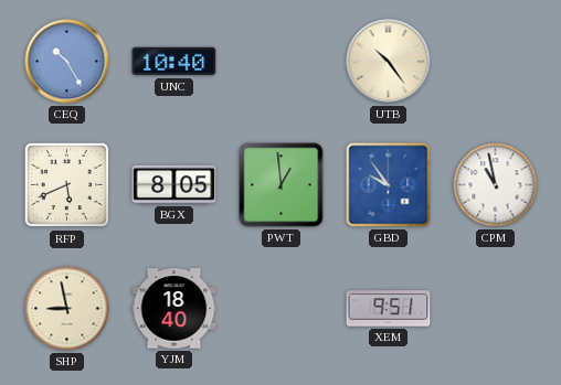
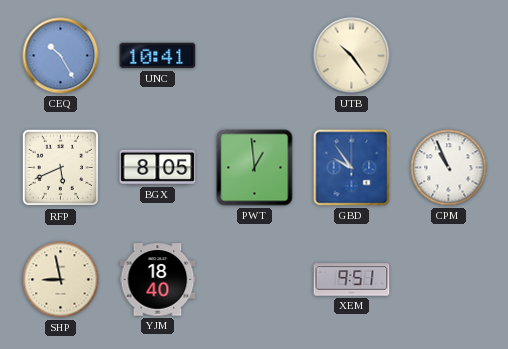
UNC: 10:40 -> 10:41 (158, 56)
CPM: 10:58 -> 10:56 (449, 168)
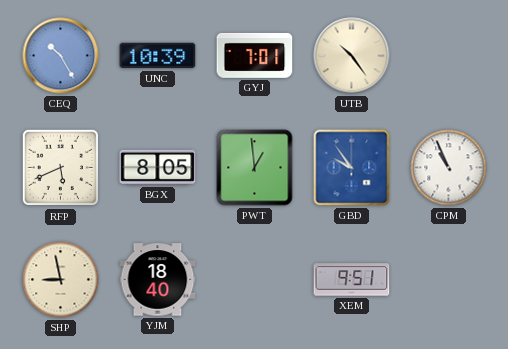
UNC: 10:41 -> 10:39 (158, 56)
GYJ: none -> 7:01 (255, 55)
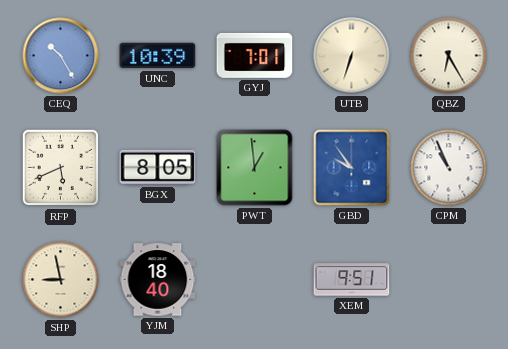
UTB: 10:24 -> 6:33 (352, 56)
QBZ: none -> 6:25 (449, 56)
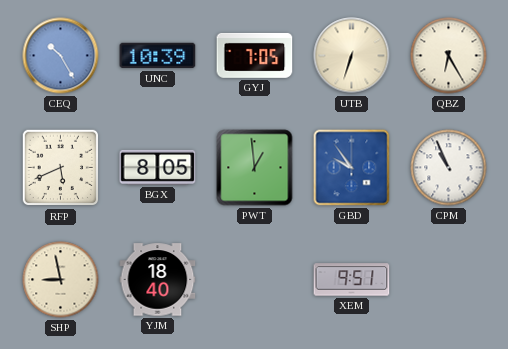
GYJ: 7:01 -> 7:05 (255, 55)
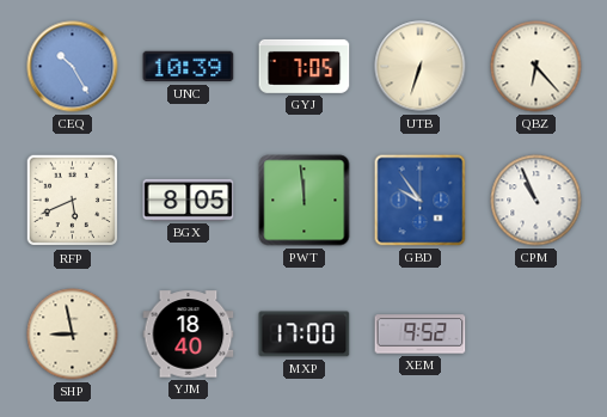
QBZ: 6:25 -> 6:23 (537, 67)
PWT: 12:59 -> 11:59 (305, 201)
MXP: none -> 17:00 (305, 335)
XEM: 9:51 -> 9:52 (421, 335)
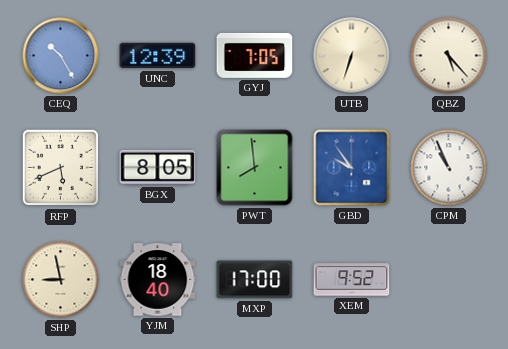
UNC: 10:39 -> 12:39 (158, 56)
QBZ: 6:23 -> 5:23 (449, 56)
PWT: 11:59 -> 7:59 (255, 168)
